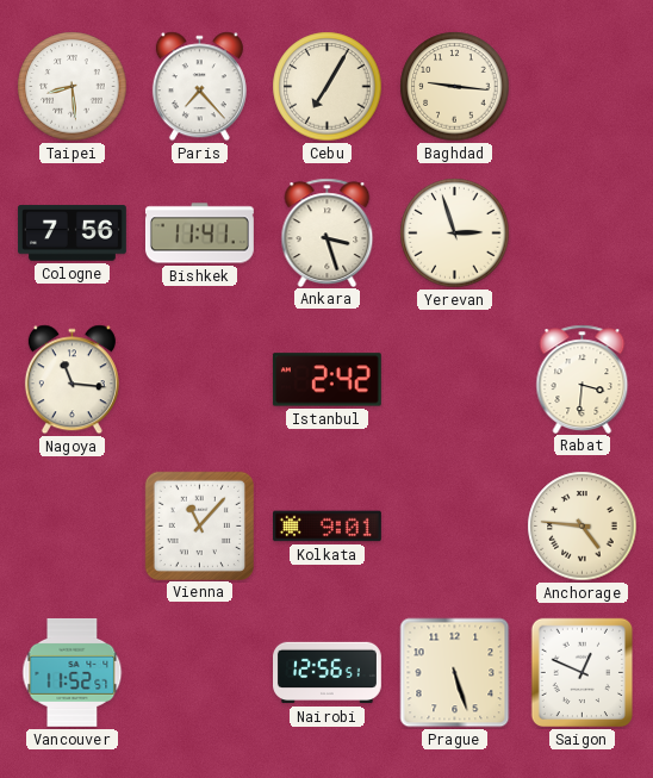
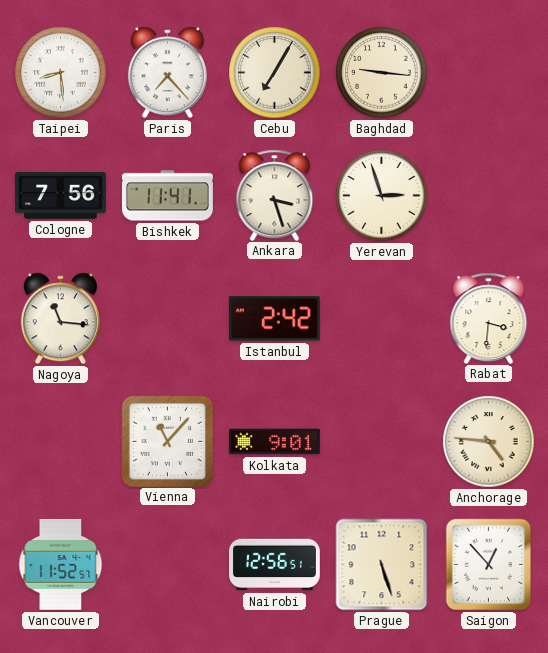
Saigon: 12:49 -> 12:53 (488, 565)
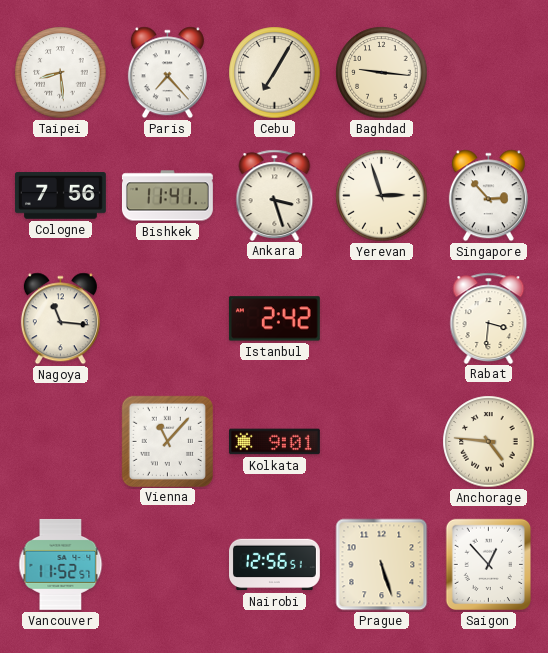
Singapore: none -> 2:53 (488, 196)
